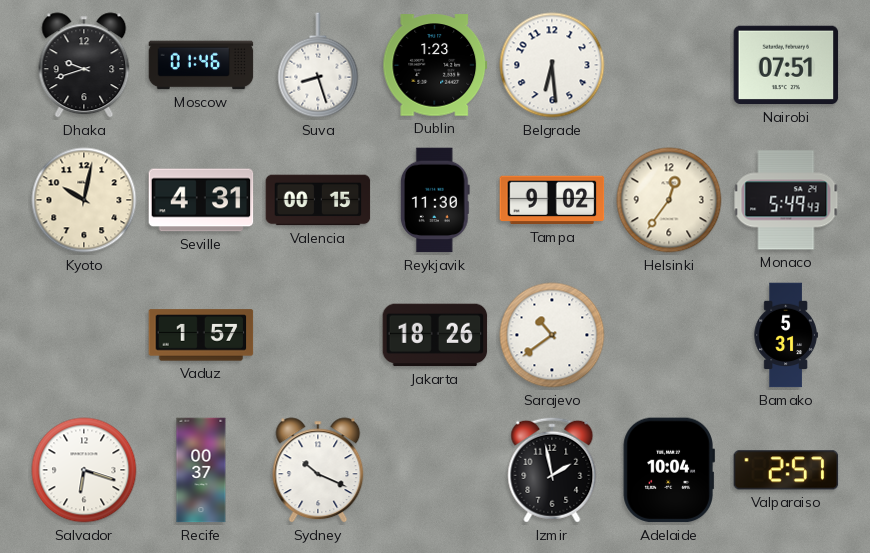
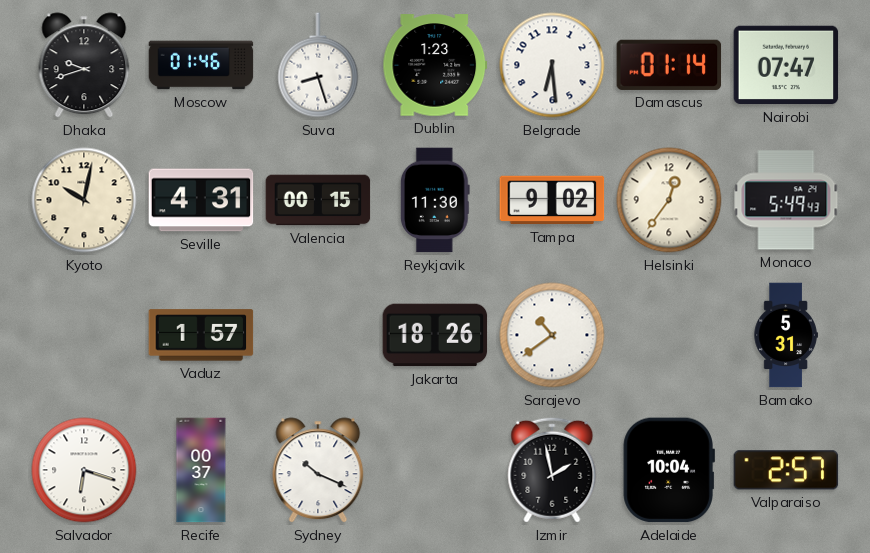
Damascus: none -> 01:14 (669, 65)
Nairobi: 07:51 -> 07:47 (786, 65)
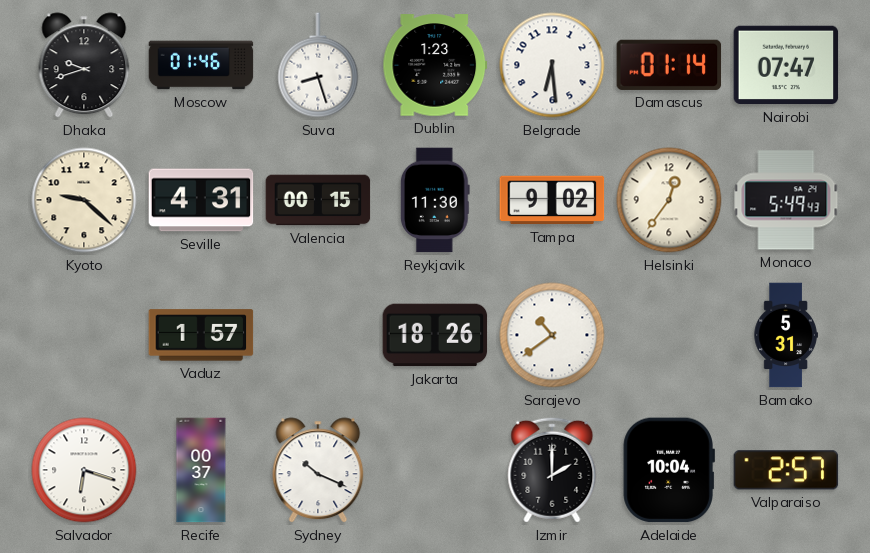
Kyoto: 10:02 -> 9:22 (84, 200)
Izmir: 1:58 -> 2:00 (552, 470)
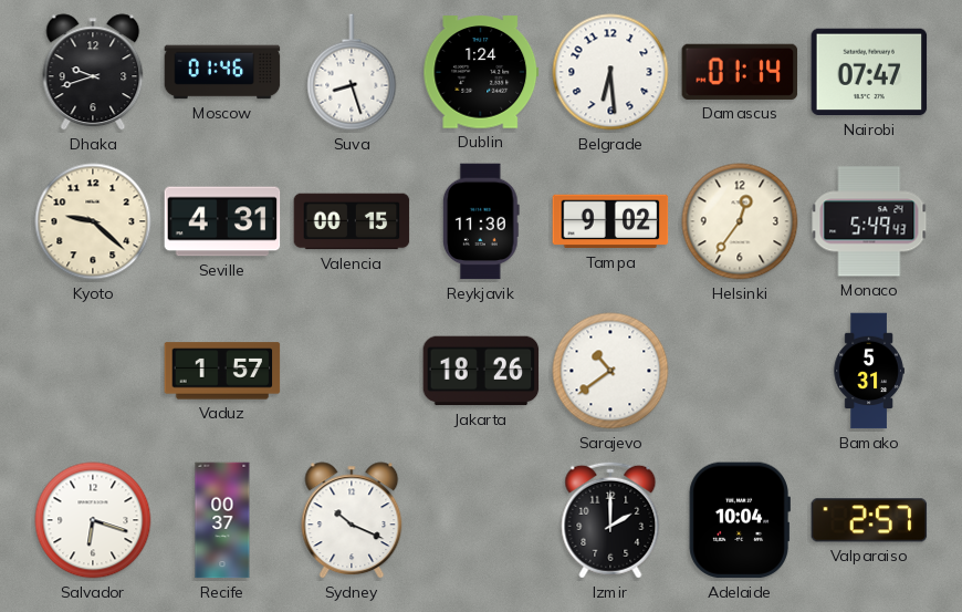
Dublin: 1:23 -> 1:24 (481, 72)
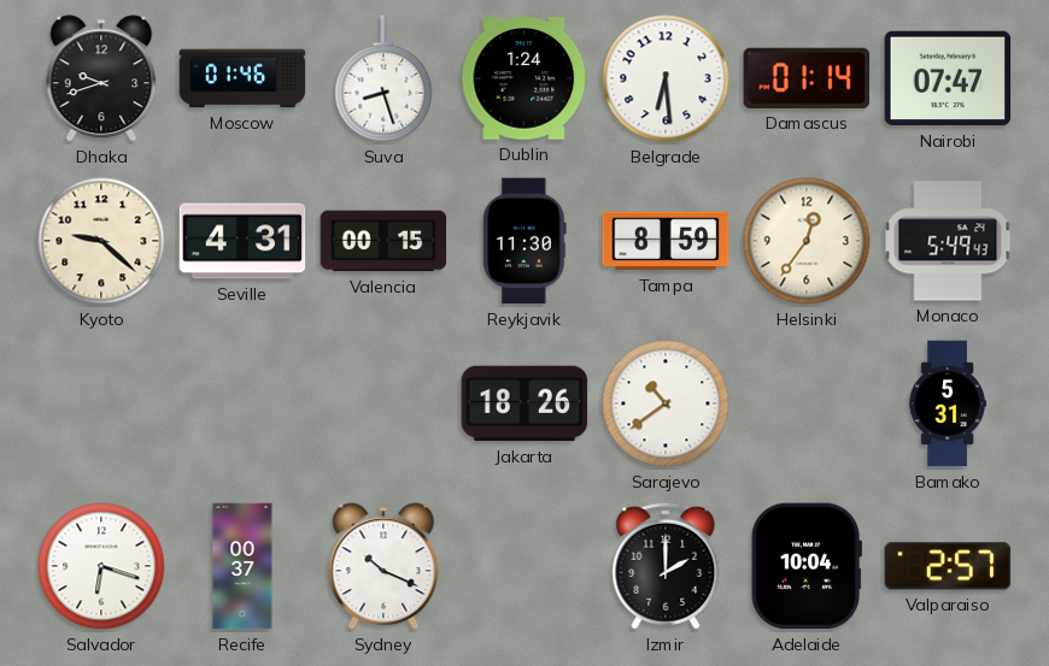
Tampa: 9:02 -> 8:59 (666, 241)
Vaduz: 1:57 -> none (222, 371)
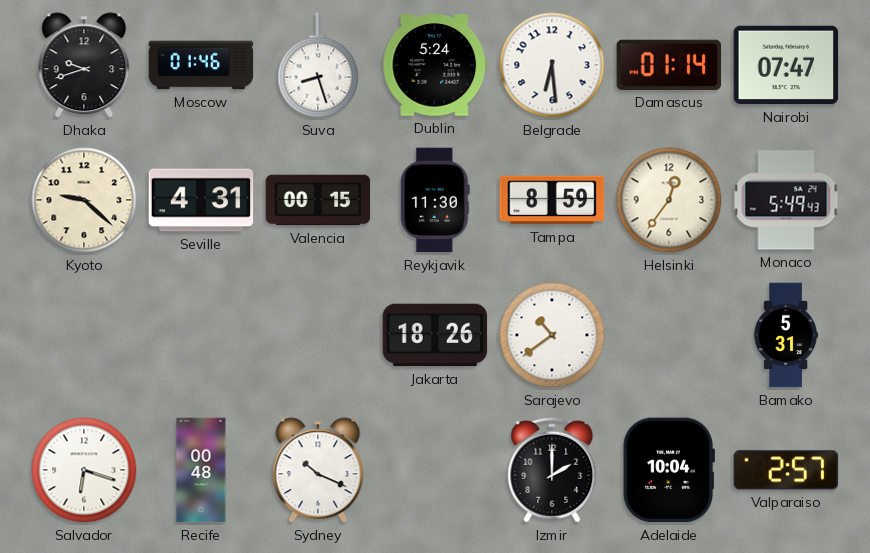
Dublin: 1:24 -> 5:24 (435, 65)
Recife: 00:37 -> 00:48 (201, 470)
